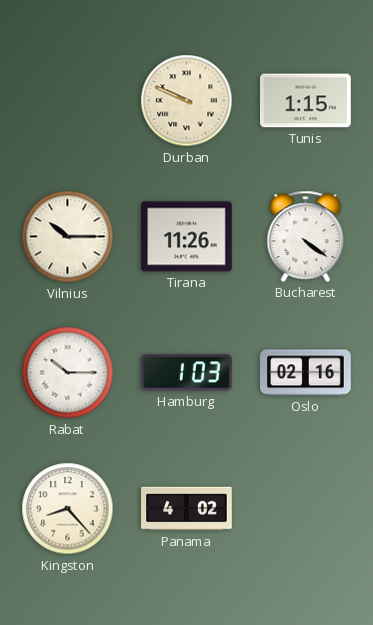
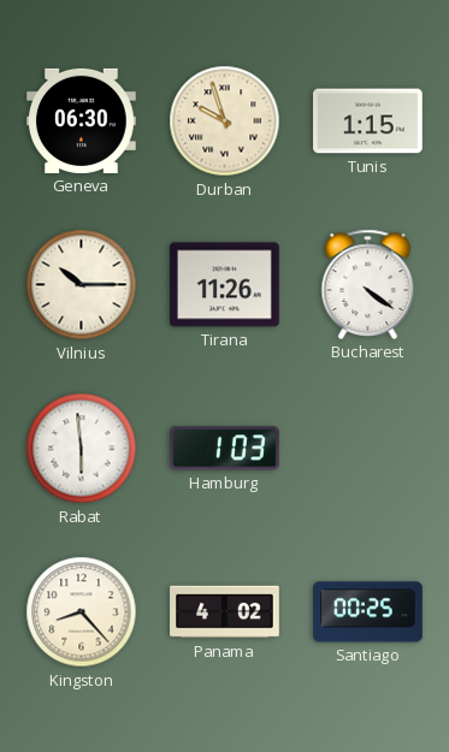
Geneva: none -> 06:30 (82, 120)
Durban: 9:49 -> 9:57 (225, 122)
Rabat: 10:15 -> 5:59 (82, 449)
Oslo: 02:16 -> none (306, 373)
Santiago: none -> 00:25 (368, 612)
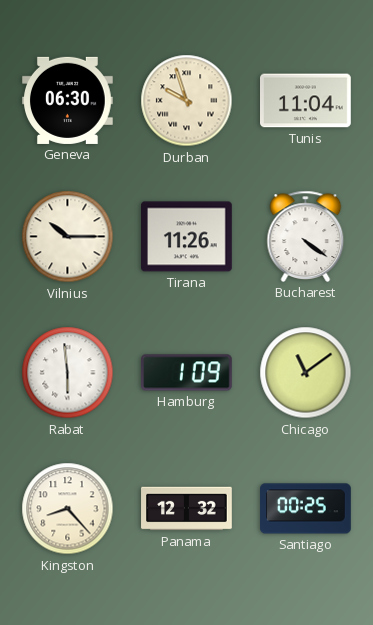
Tunis: 1:15 -> 11:04 (306, 101)
Hamburg: 1:03 -> 1:09 (187, 373)
Chicago: none -> 11:09 (306, 373)
Panama: 4:02 -> 12:32 (187, 509)
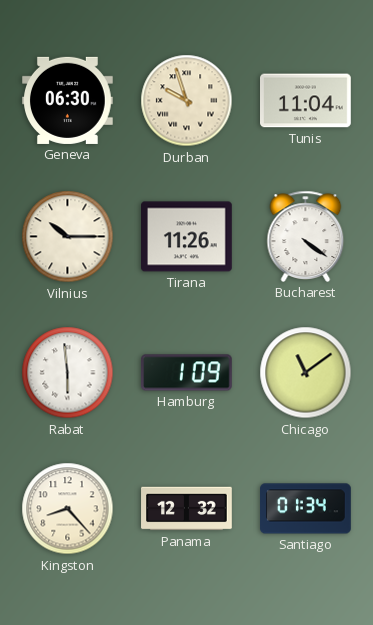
Santiago: 00:25 -> 01:34 (306, 509)
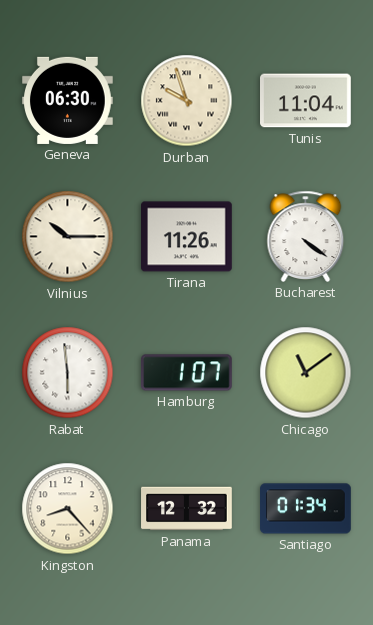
Hamburg: 1:09 -> 1:07 (187, 373)
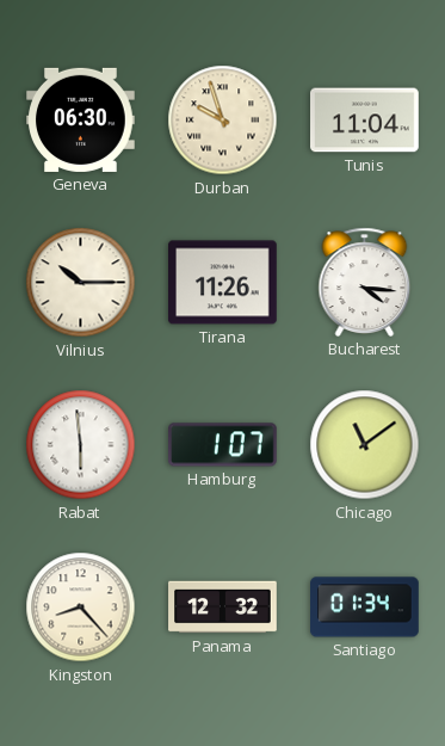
Bucharest: 4:21 -> 4:16 (365, 282)
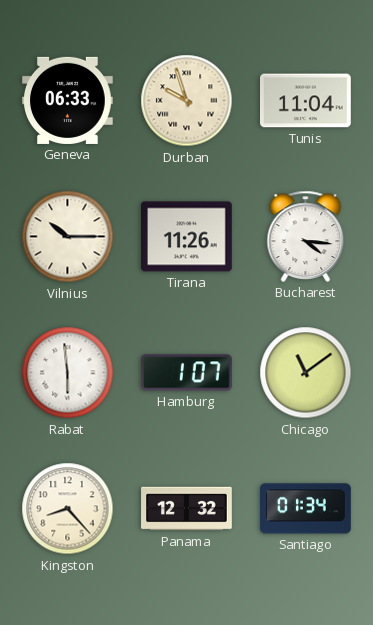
Geneva: 06:30 -> 06:33 (68, 100)
